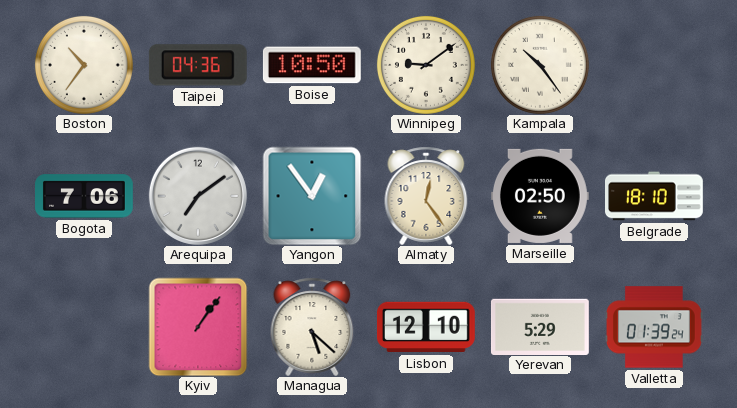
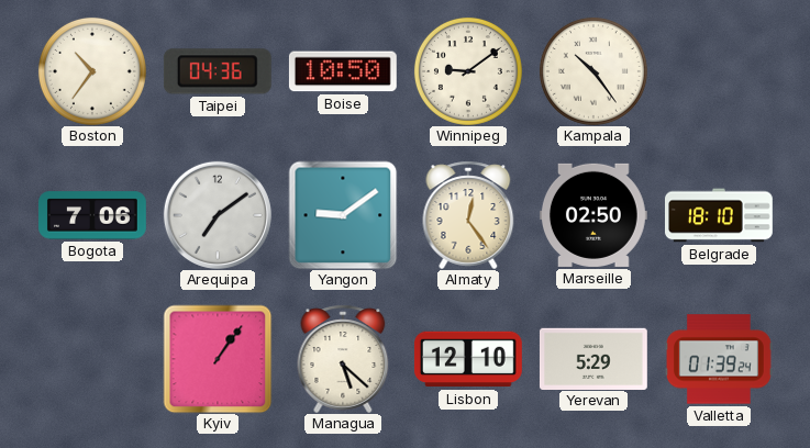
Yangon: 12:54 -> 9:09 (343, 215)
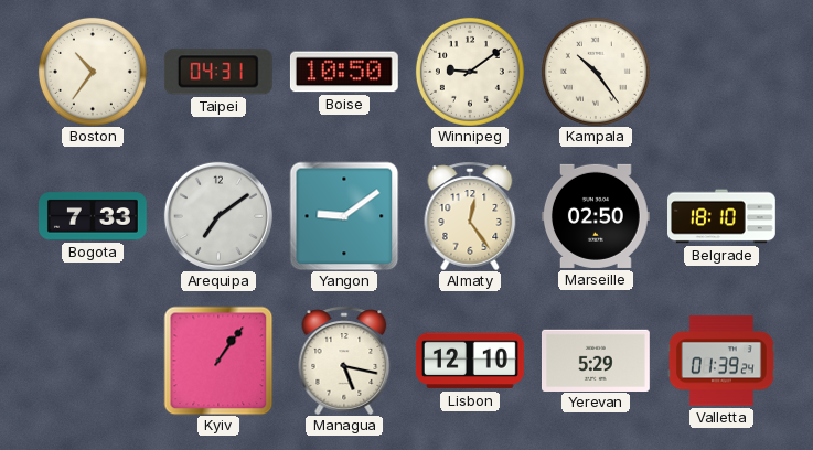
Taipei: 04:36 -> 04:31 (218, 72)
Bogota: 7:06 -> 7:33 (94, 216)
Managua: 5:22 -> 5:17 (344, 361)
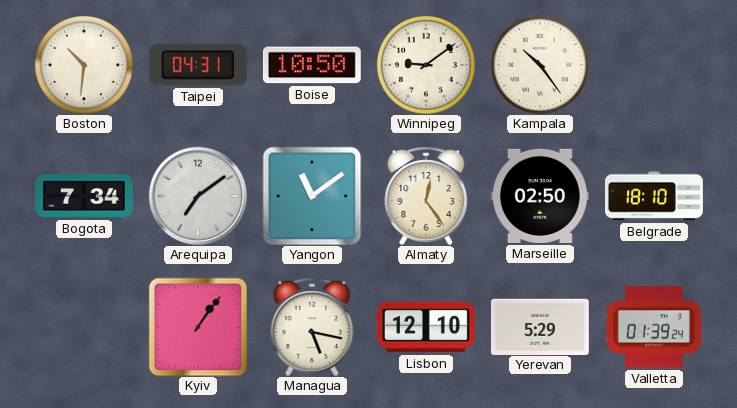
Boston: 10:36 -> 10:31 (84, 65)
Bogota: 7:33 -> 7:34 (85, 196)
Yangon: 9:09 -> 11:09 (312, 196)
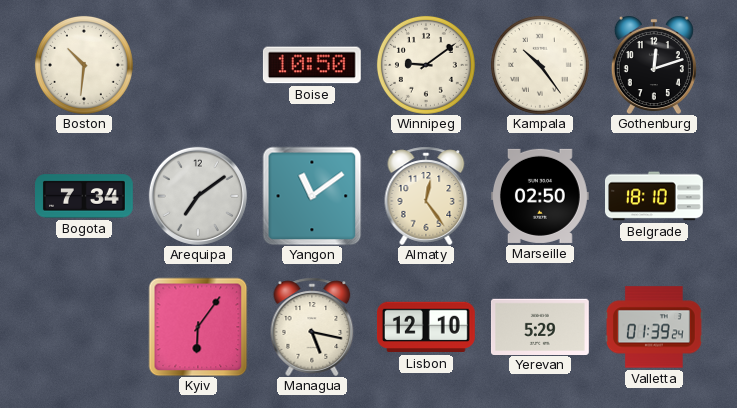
Taipei: 04:31 -> none (198, 65)
Gothenburg: none -> 12:12 (654, 65)
Kyiv: 1:06 -> 6:06 (198, 327)
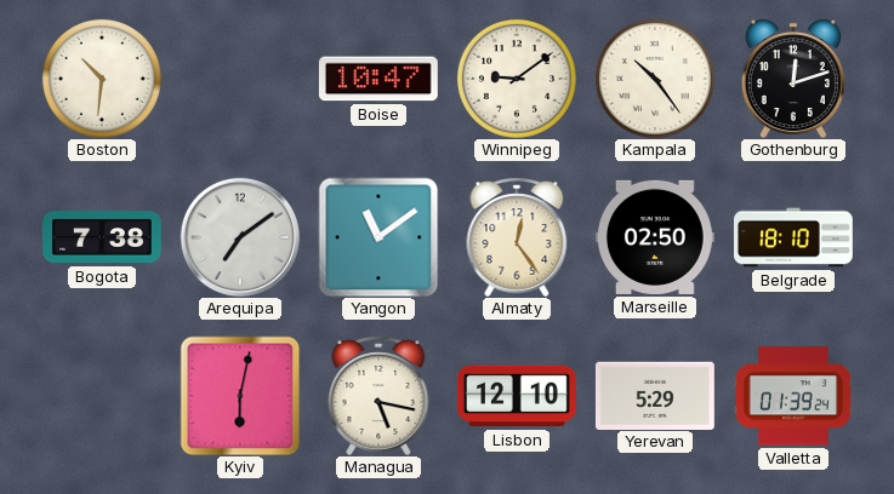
Boise: 10:50 -> 10:47 (378, 79)
Bogota: 7:34 -> 7:38 (103, 237)
Kyiv: 6:06 -> 6:02 (240, 396)
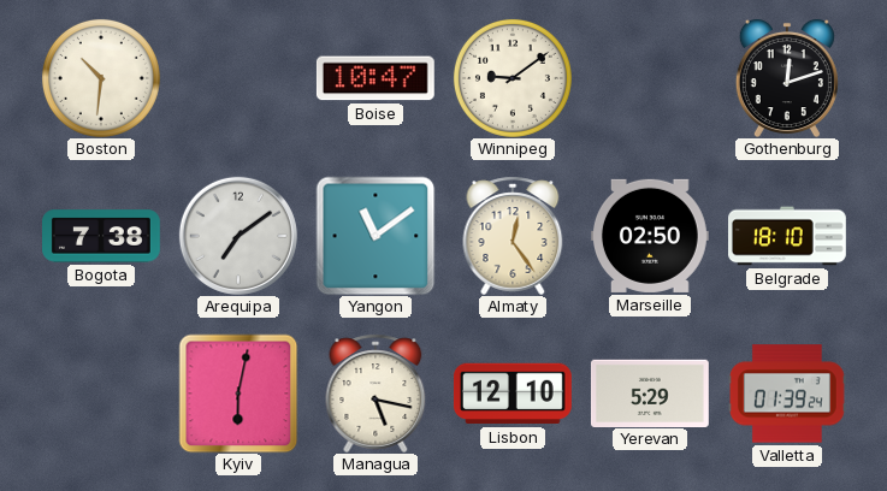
Kampala: 10:24 -> none (655, 79)
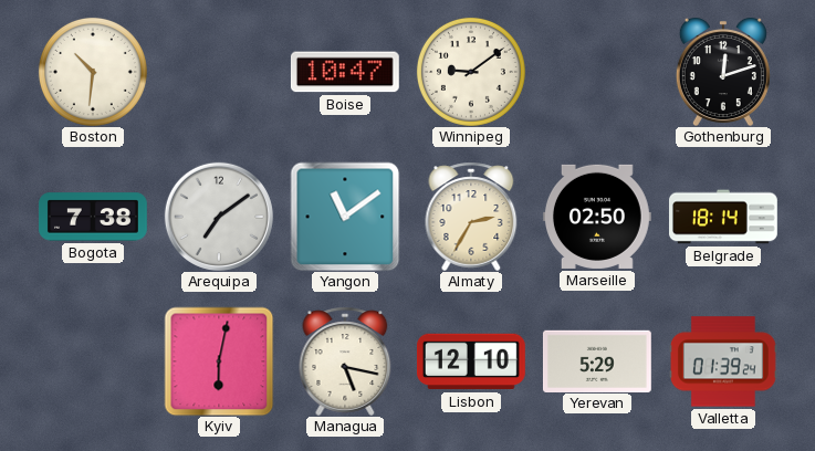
Almaty: 12:24 -> 2:35 (471, 217)
Belgrade: 18:10 -> 18:14 (724, 217)
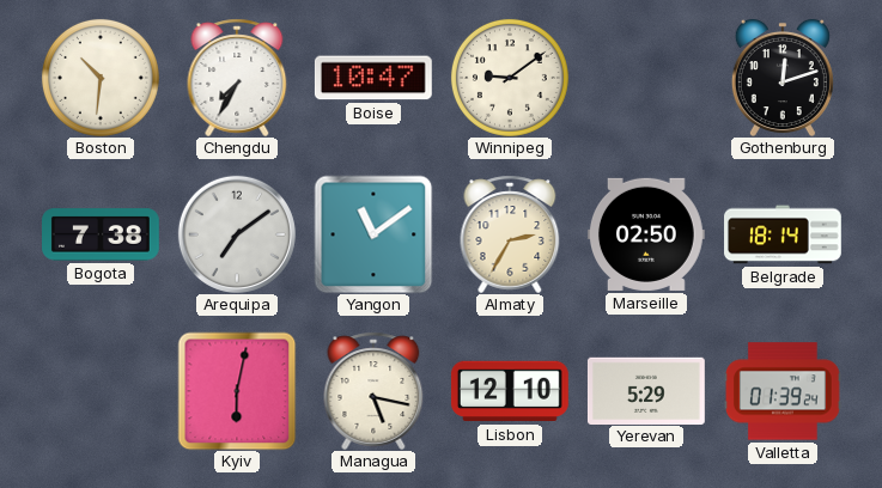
Chengdu: none -> 7:35 (237, 78)
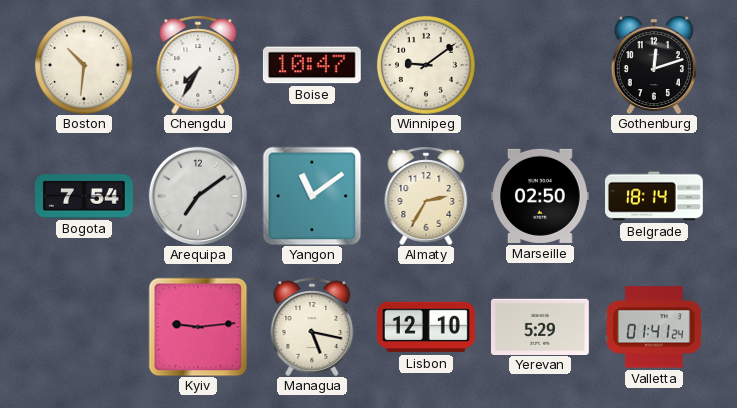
Bogota: 7:38 -> 7:54 (85, 196)
Kyiv: 6:02 -> 9:14 (198, 327)
Valletta: 01:39 -> 01:41 (655, 327)
